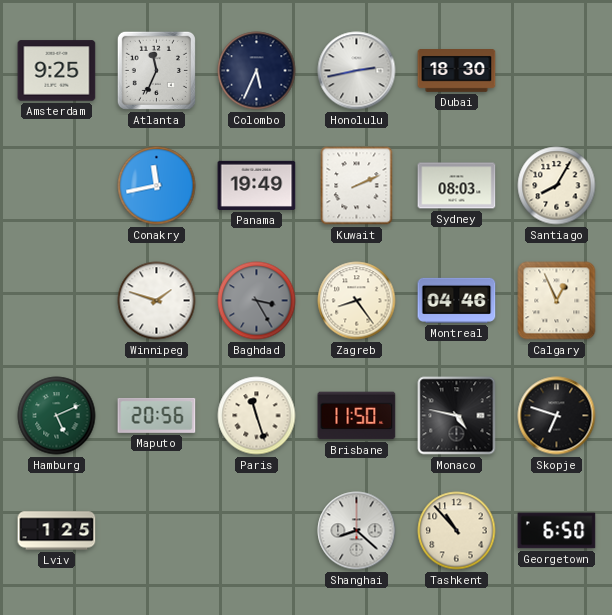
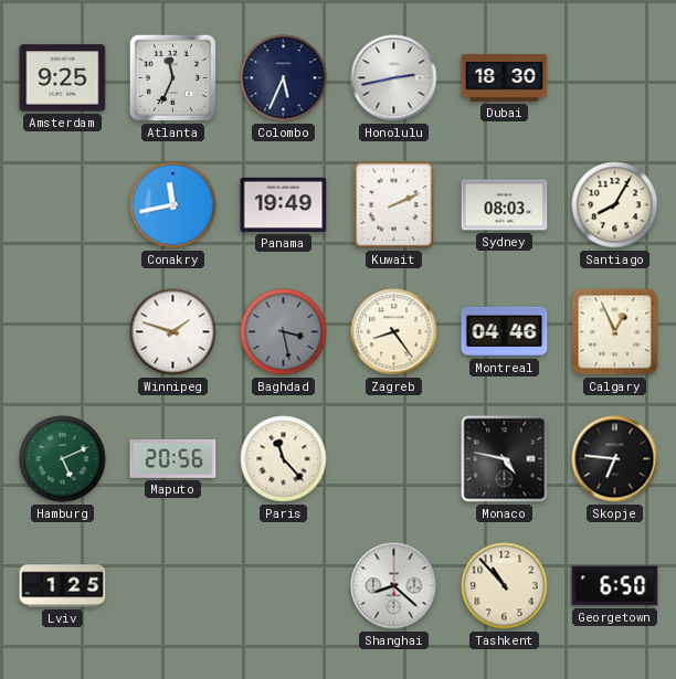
Baghdad: 3:25 -> 3:28 (284, 332)
Paris: 11:27 -> 11:23 (284, 459)
Brisbane: 11:50 -> none (357, 416)
Skopje: 6:48 -> 6:46 (615, 459)
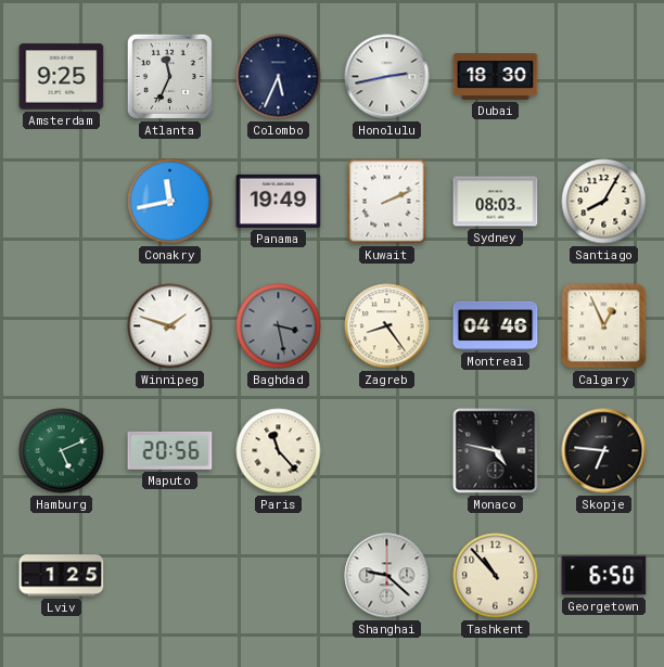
Shanghai: 8:22 -> 9:22 (387, 576)
